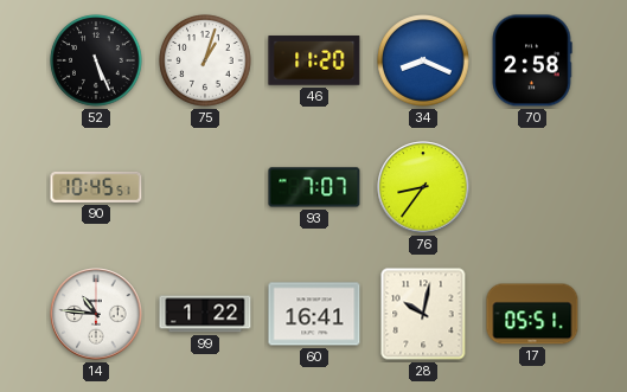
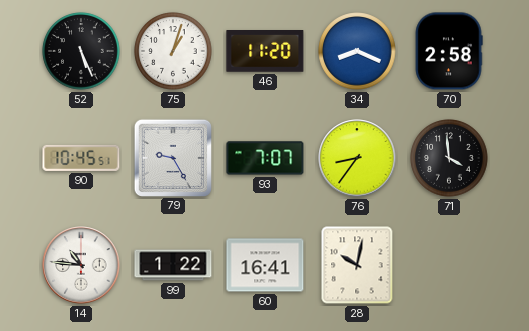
79: none -> 9:25 (172, 157)
71: none -> 3:59 (449, 158)
17: 05:51 -> none (532, 314)
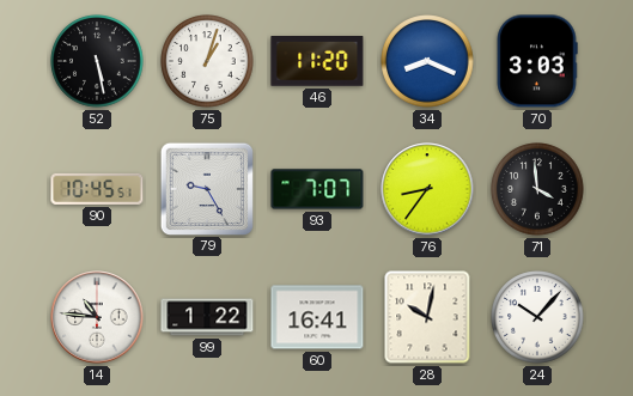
52: 5:26 -> 5:28 (97, 61)
70: 2:58 -> 3:03 (537, 61)
24: none -> 10:07 (537, 317)
